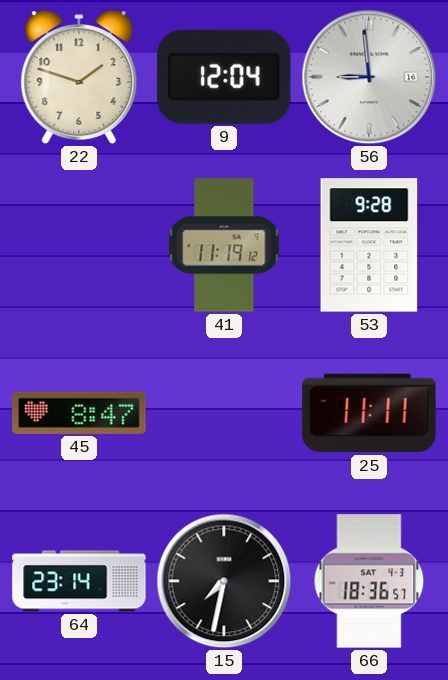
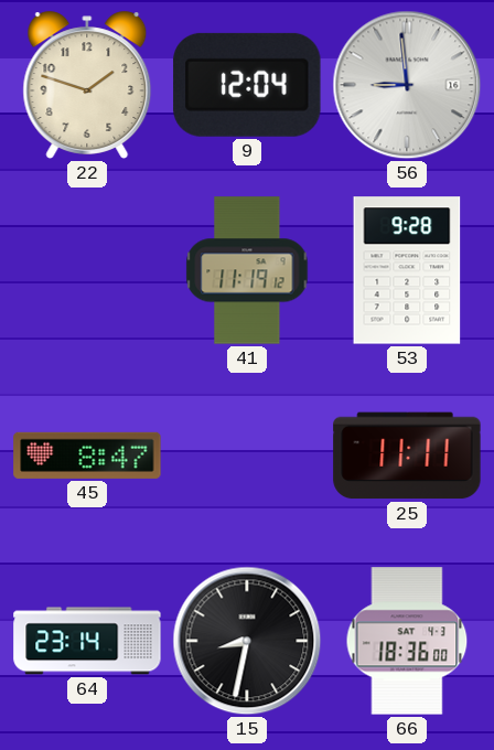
15: 7:32 -> 8:32 (247, 641)
66: 18:36:57 -> 18:36:00 (407, 641)
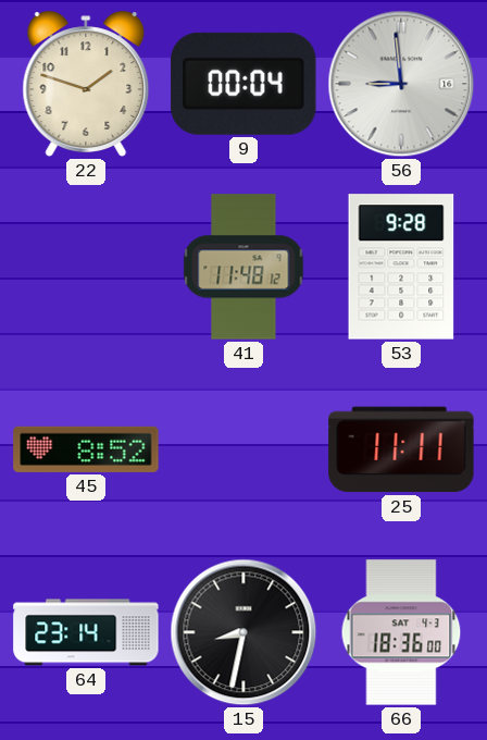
9: 12:04 -> 00:04 (243, 84)
41: 11:19 -> 11:48 (243, 267)
45: 8:47 -> 8:52 (86, 449)
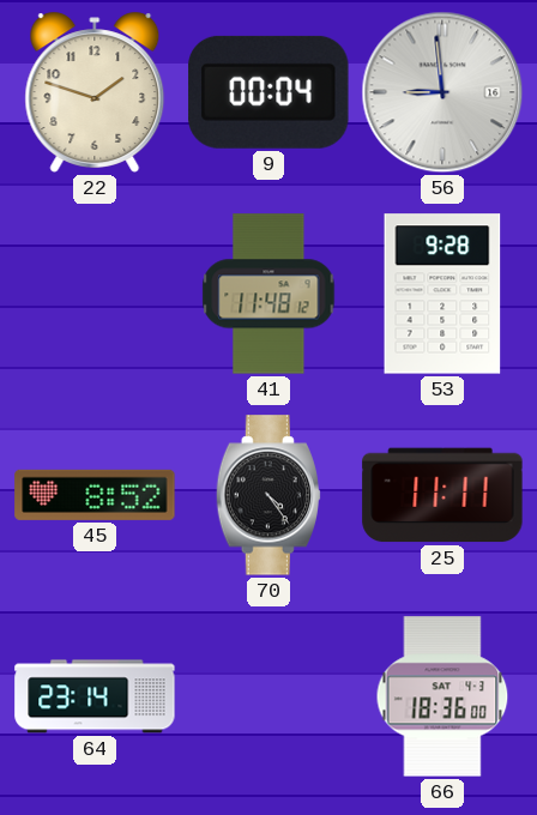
70: none -> 4:24 (267, 495)
15: 8:32 -> none (243, 632)
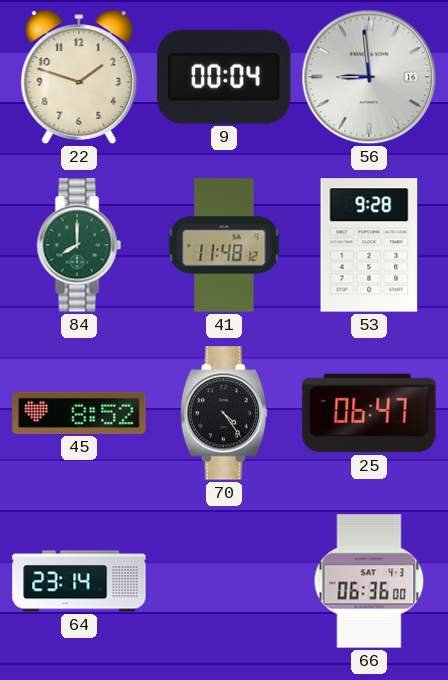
84: none -> 8:00 (79, 245)
25: 11:11 -> 06:47 (369, 413)
66: 18:36 -> 06:36 (369, 581)
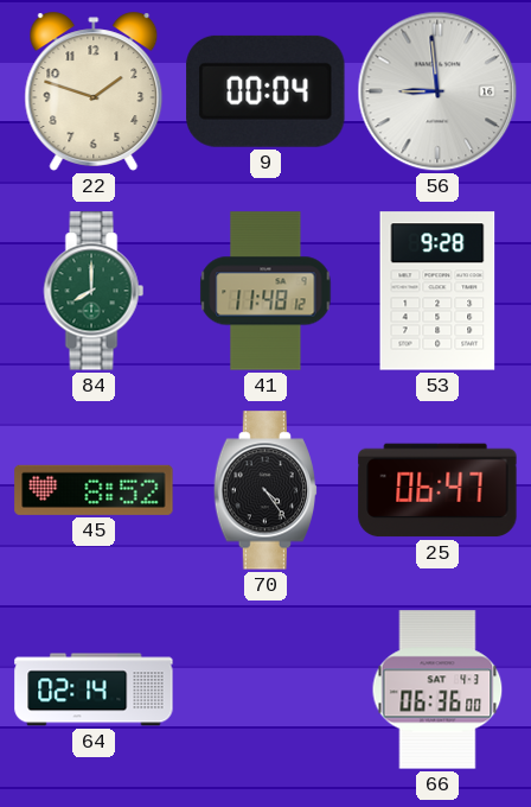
64: 23:14 -> 02:14 (94, 690)
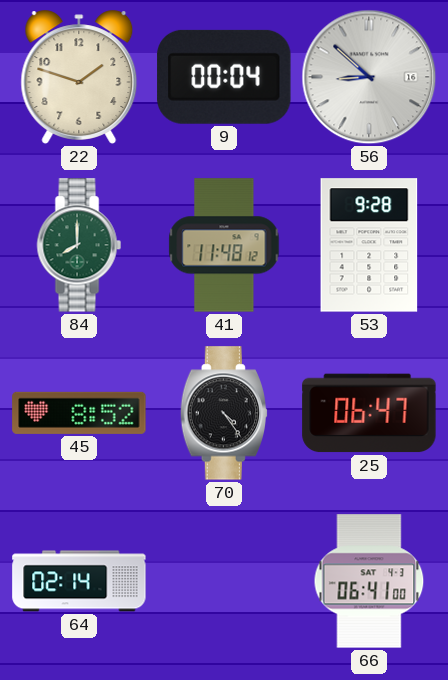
56: 8:59 -> 8:52 (369, 77)
66: 06:36 -> 06:41 (369, 581)
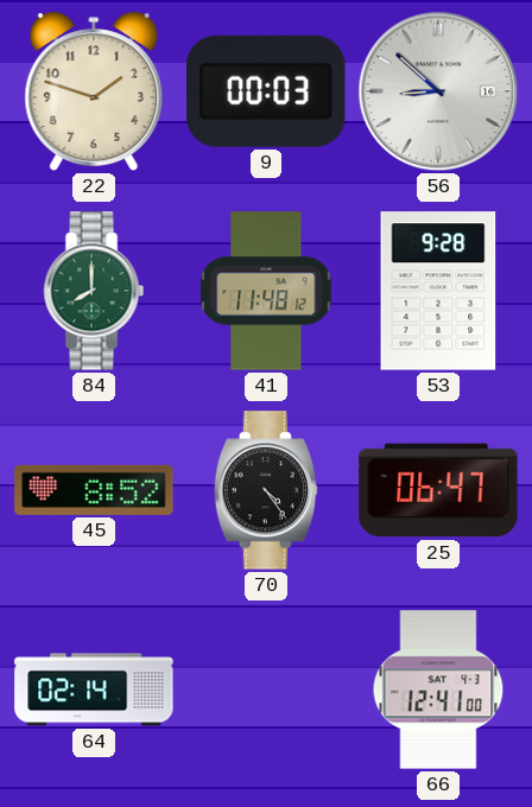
9: 00:04 -> 00:03 (266, 91)
66: 06:41 -> 12:41 (438, 690)
